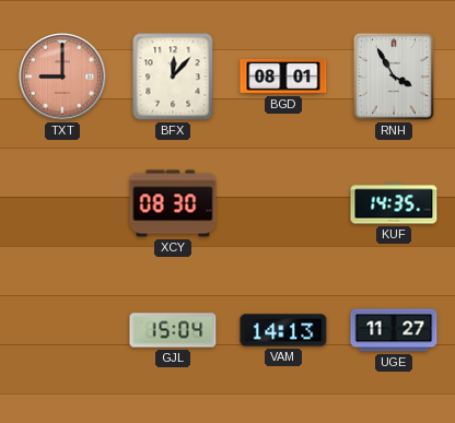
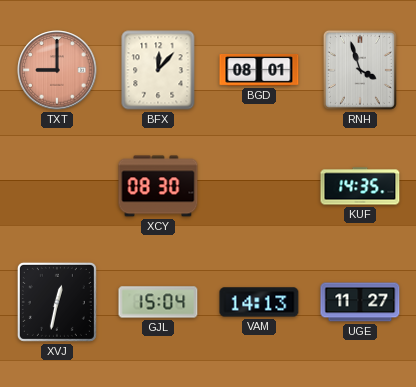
RNH: 3:55 -> 3:57 (360, 70)
XVJ: none -> 12:32 (57, 302)
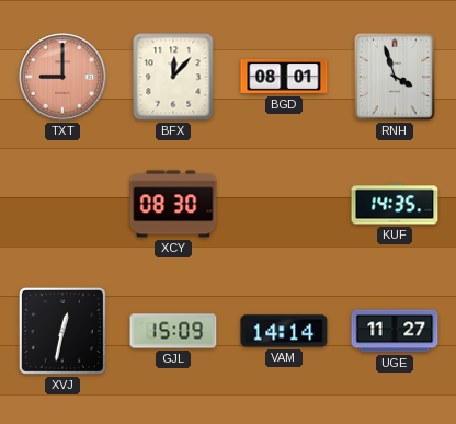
GJL: 15:04 -> 15:09 (173, 331)
VAM: 14:13 -> 14:14 (284, 331)
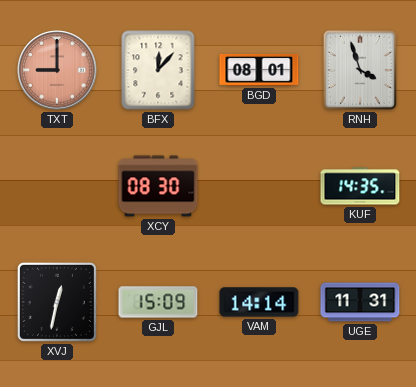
UGE: 11:27 -> 11:31 (360, 302)
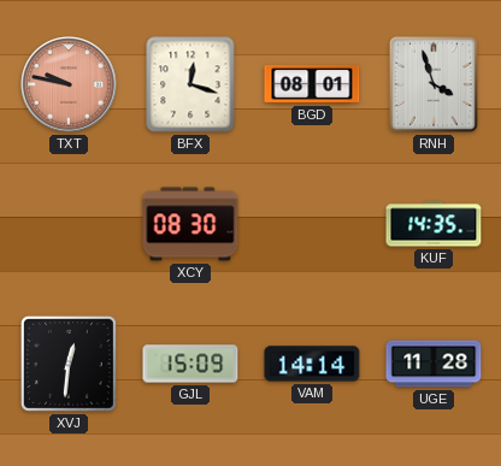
TXT: 9:00 -> 9:47 (69, 84)
BFX: 12:07 -> 12:18 (190, 84)
XVJ: 12:32 -> 12:31 (69, 364)
UGE: 11:31 -> 11:28 (434, 364)
